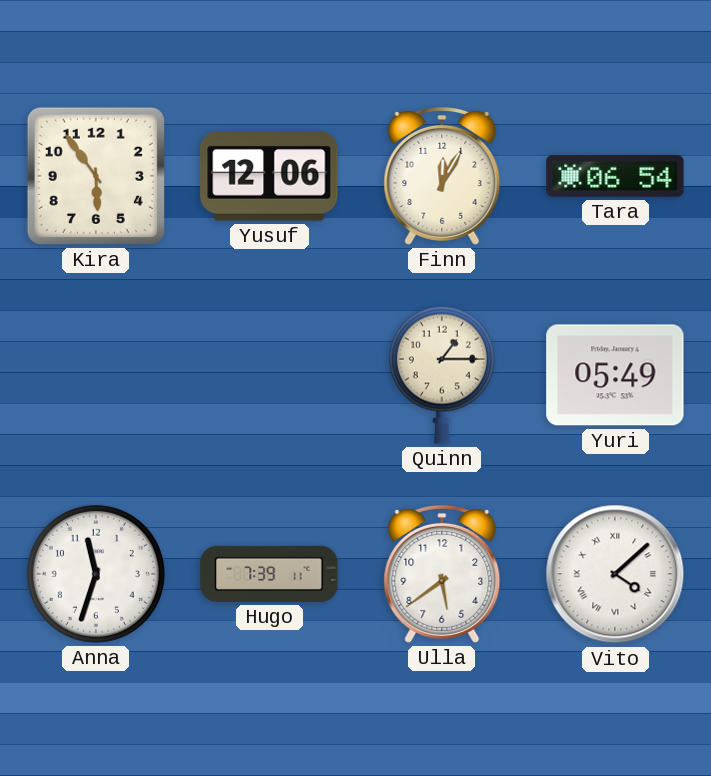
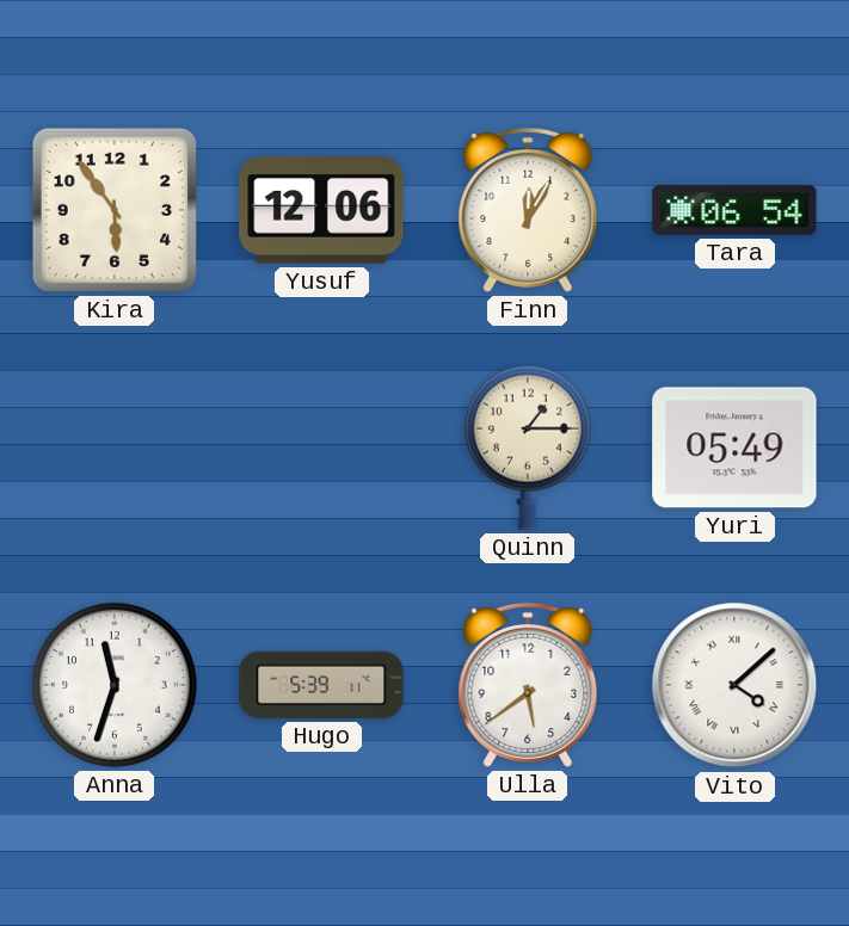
Hugo: 7:39 -> 5:39 (321, 685)
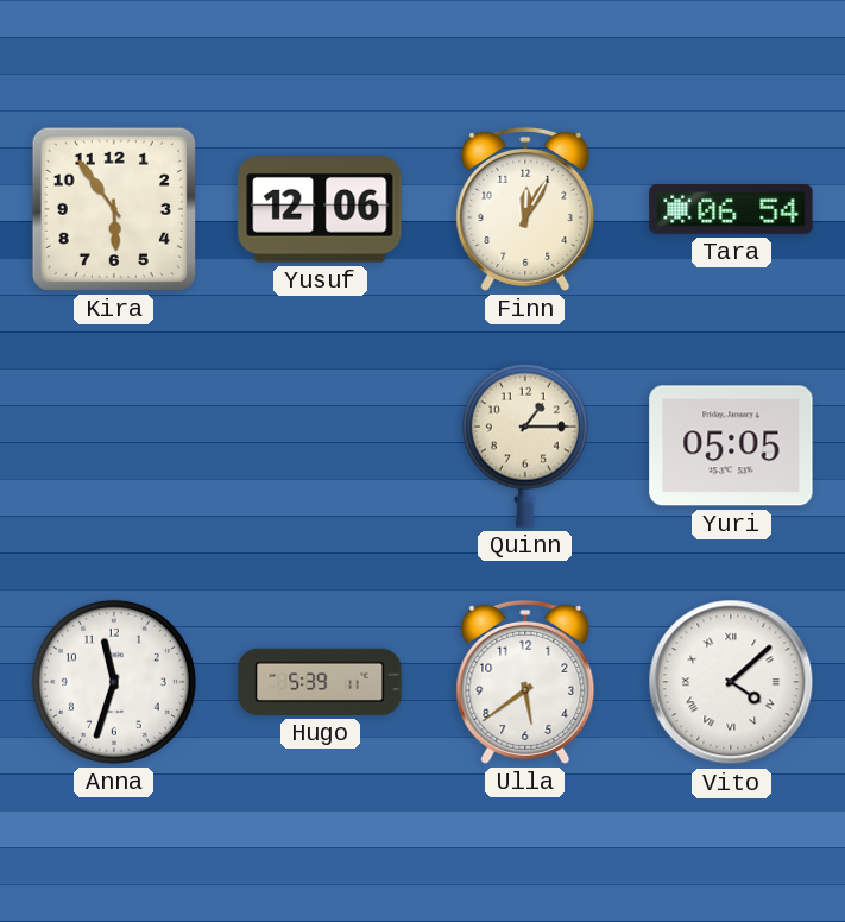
Yuri: 05:49 -> 05:05 (731, 446)
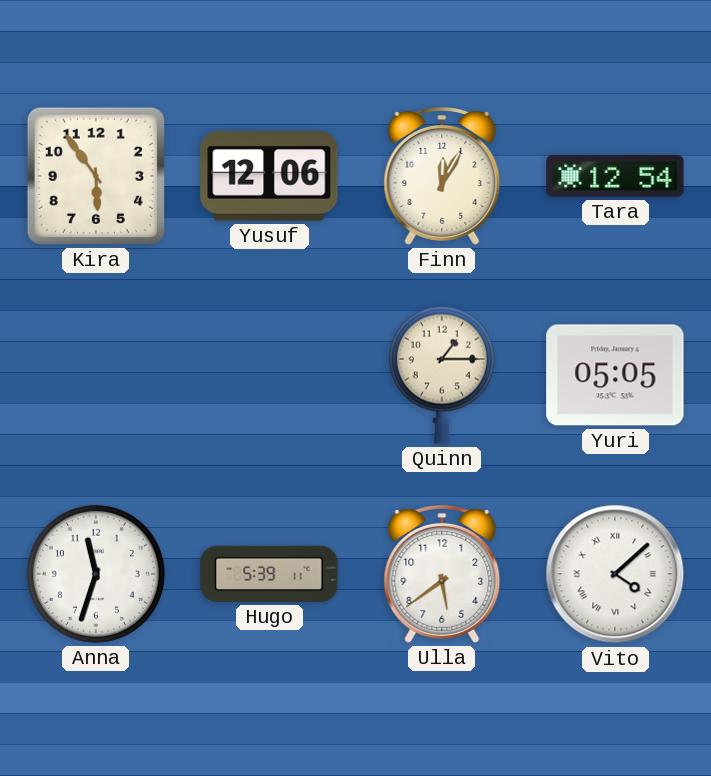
Tara: 06:54 -> 12:54 (615, 177)
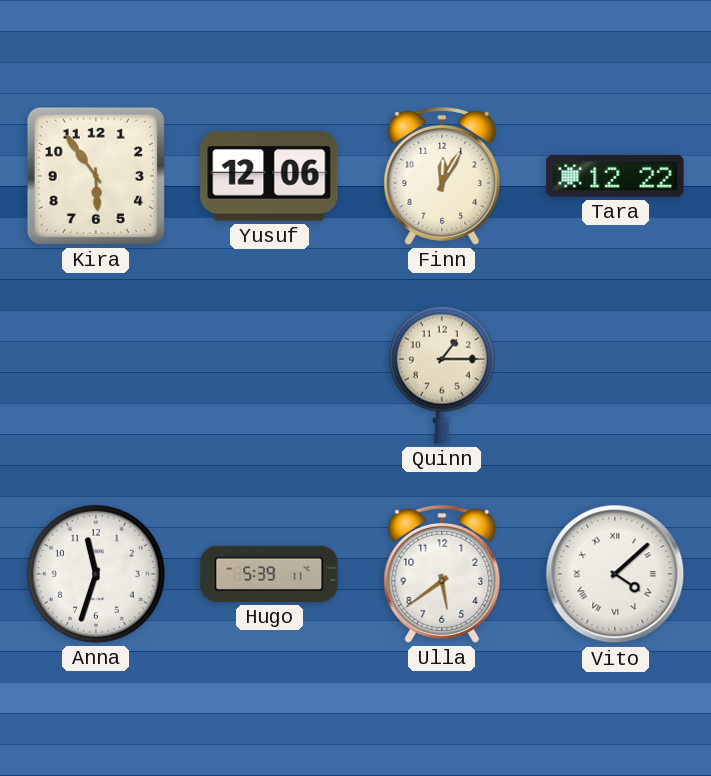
Tara: 12:54 -> 12:22 (615, 177)
Yuri: 05:05 -> none (615, 375)
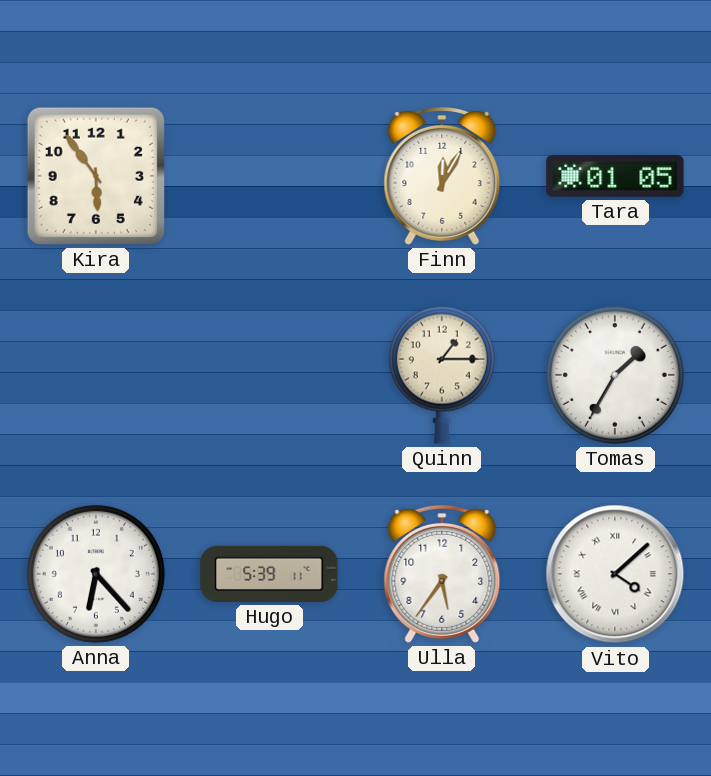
Yusuf: 12:06 -> none (269, 176)
Tara: 12:22 -> 01:05 (615, 177)
Tomas: none -> 1:35 (615, 375)
Anna: 11:33 -> 6:23 (96, 574)
Ulla: 5:39 -> 5:36 (442, 574)
